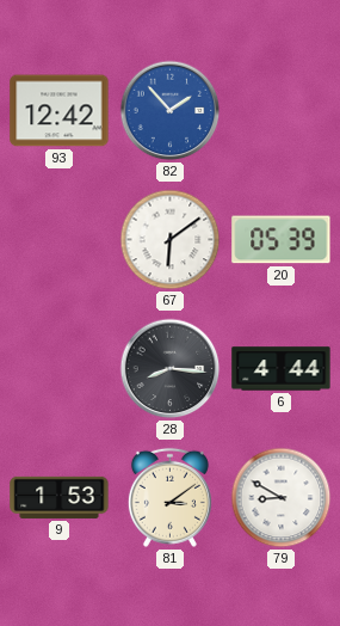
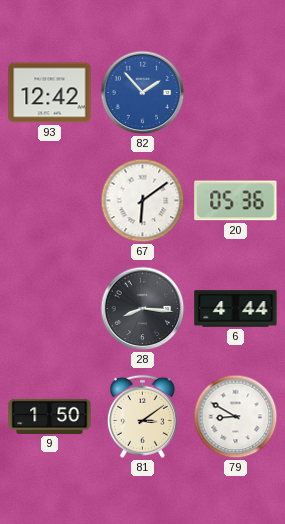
20: 05:39 -> 05:36 (236, 201)
9: 1:53 -> 1:50 (50, 416)
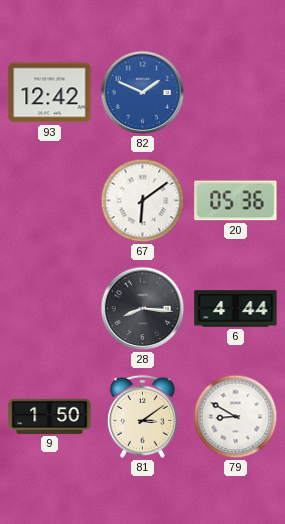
82: 1:53 -> 1:49 (143, 93)
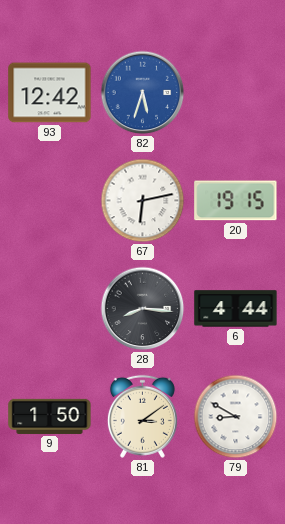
82: 1:49 -> 5:33 (143, 93)
67: 6:09 -> 6:13 (143, 201)
20: 05:36 -> 19:15 (236, 201)
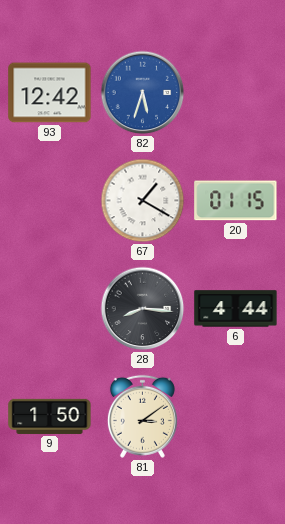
67: 6:13 -> 1:20 (143, 201)
20: 19:15 -> 01:15 (236, 201)
79: 8:50 -> none (236, 417)
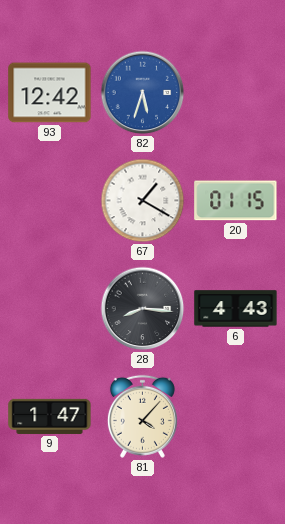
6: 4:44 -> 4:43 (236, 309)
9: 1:50 -> 1:47 (50, 416)
81: 3:09 -> 4:07 (142, 416)
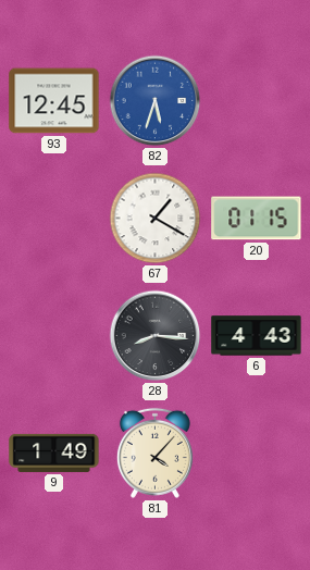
93: 12:42 -> 12:45 (54, 101)
9: 1:47 -> 1:49 (54, 453)
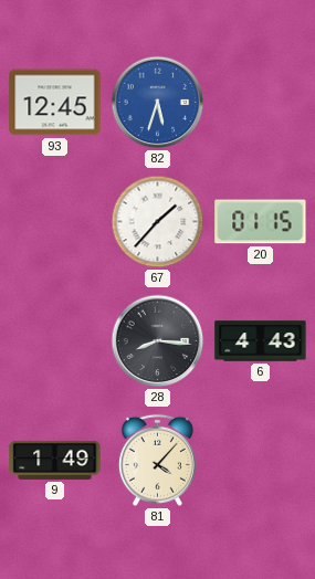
67: 1:20 -> 1:37 (158, 222)
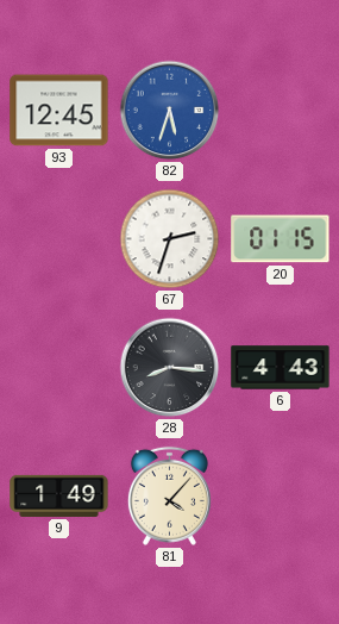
67: 1:37 -> 2:33 (170, 239)
